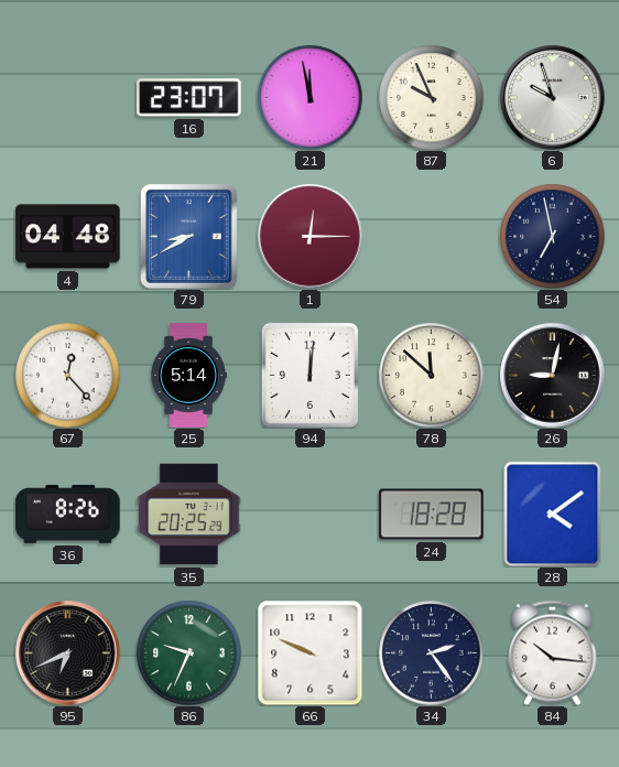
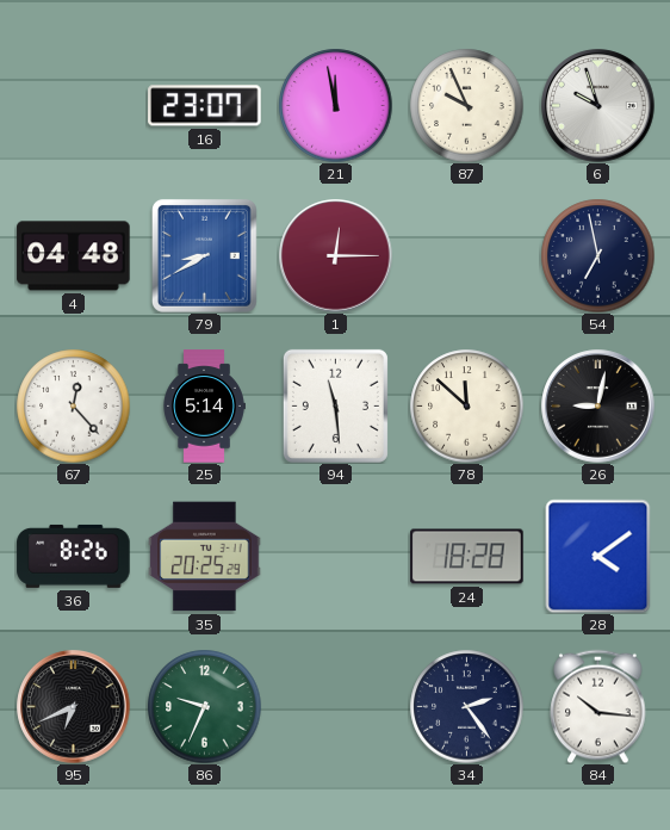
94: 12:01 -> 11:29 (335, 405)
66: 9:49 -> none (309, 652)
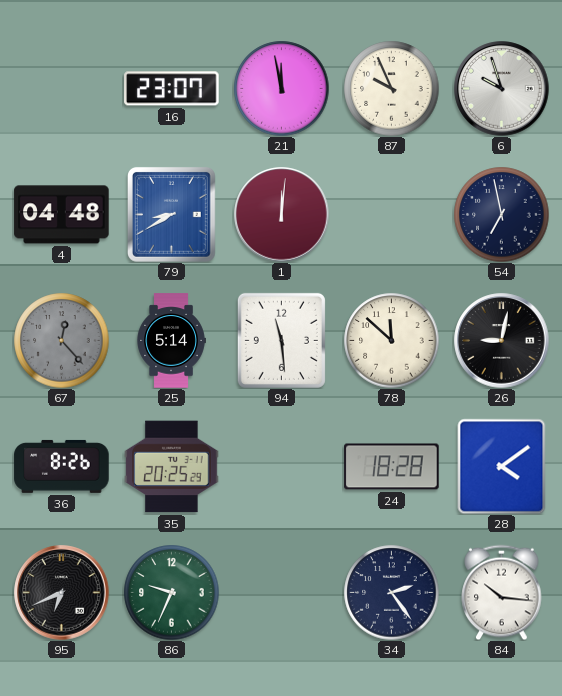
1: 12:15 -> 12:01 (282, 215)
67 dial: white -> grey (61, 340)
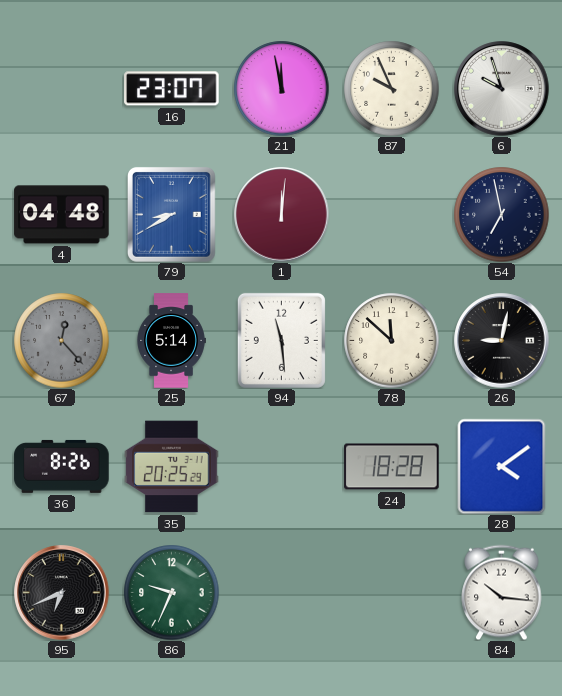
34: 2:24 -> none (391, 592)
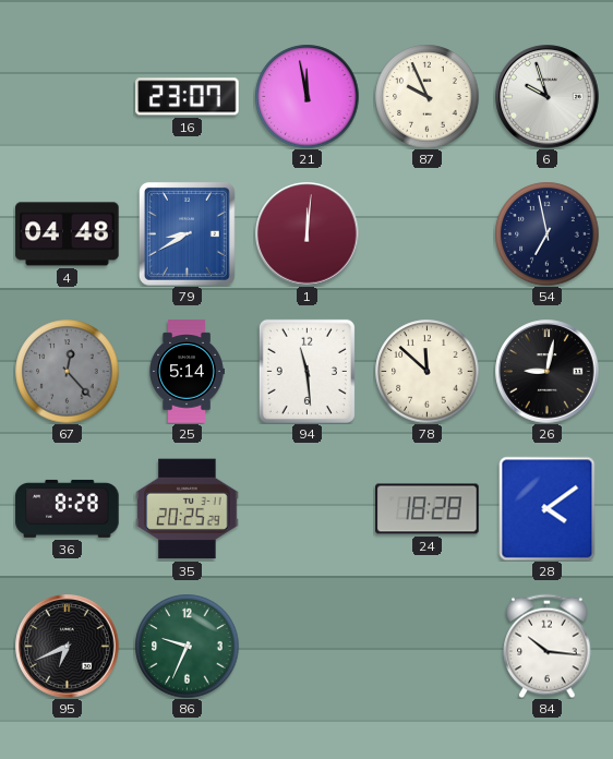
36: 8:26 -> 8:28 (68, 508)
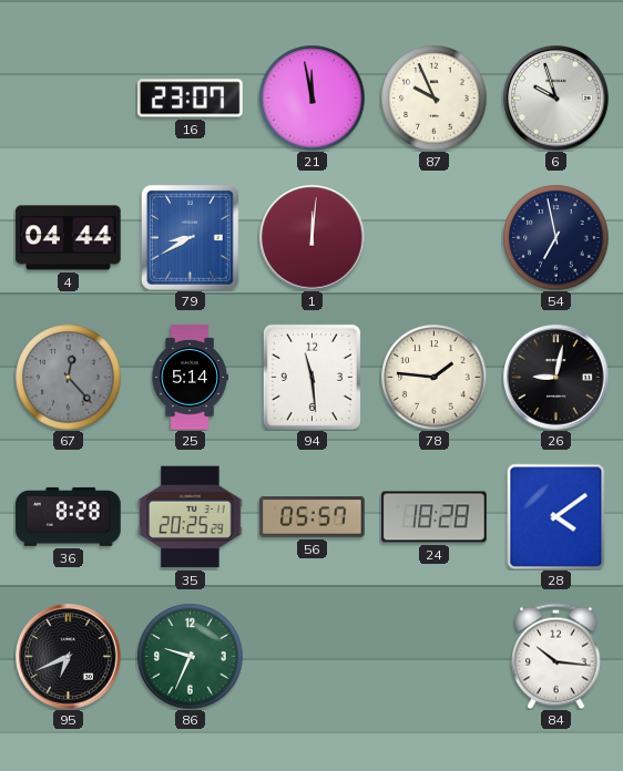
4: 04:48 -> 04:44 (69, 238)
78: 11:52 -> 1:46 (433, 377)
56: none -> 05:57 (313, 517)
